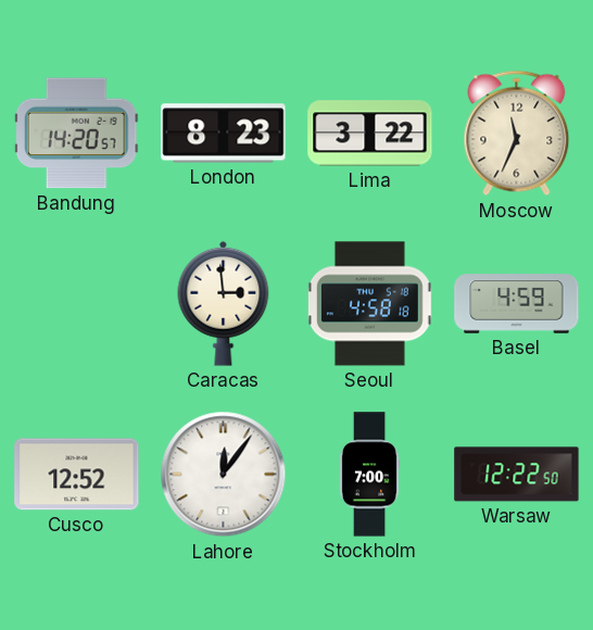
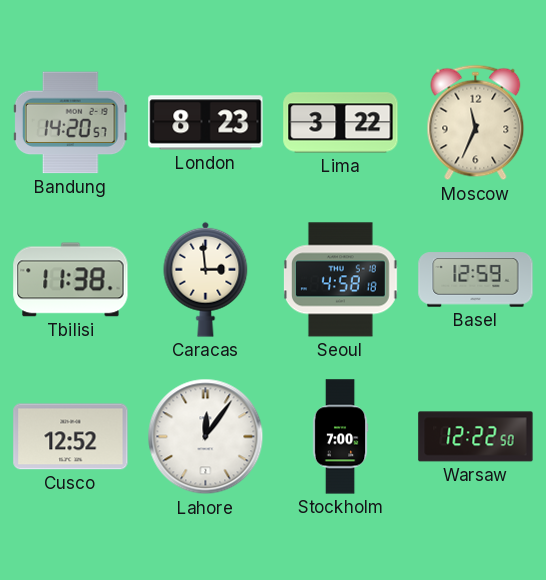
Tbilisi: none -> 11:38 (71, 280)
Basel: 4:59 -> 12:59 (476, 280)
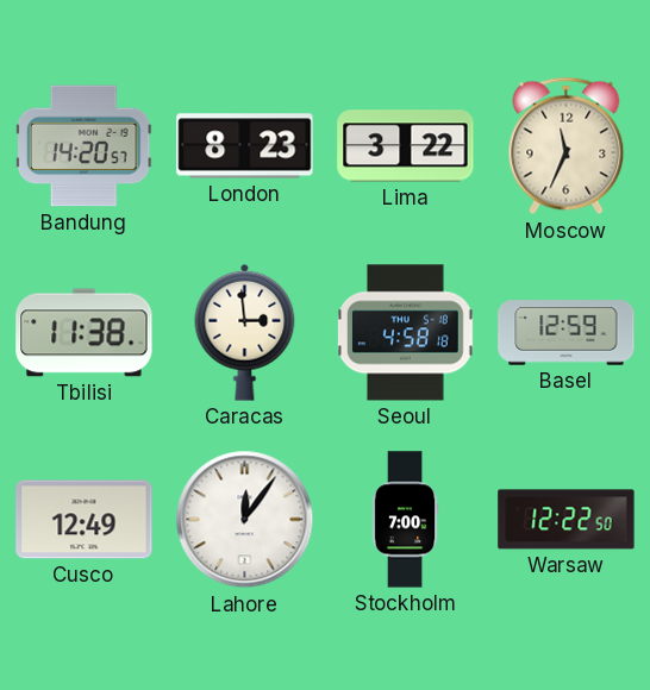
Cusco: 12:52 -> 12:49 (85, 520)
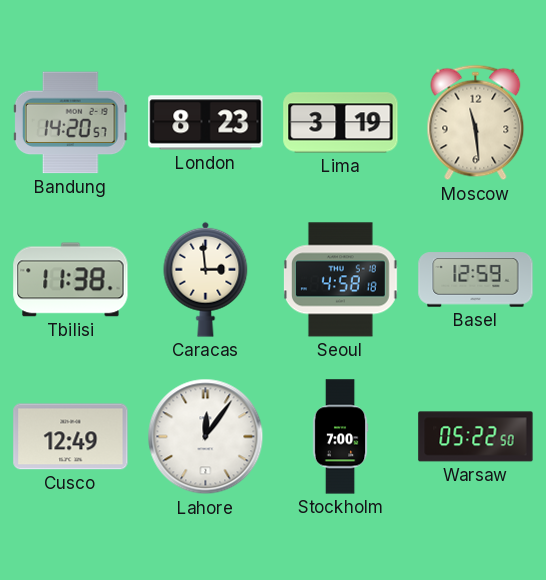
Lima: 3:22 -> 3:19 (341, 123)
Moscow: 11:34 -> 11:29 (476, 123)
Warsaw: 12:22 -> 05:22 (476, 437)
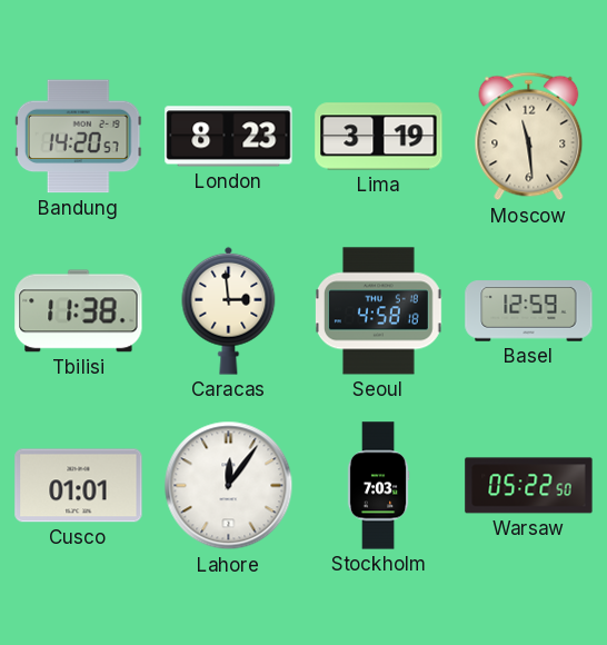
Cusco: 12:49 -> 01:01 (79, 486)
Stockholm: 7:00 -> 7:03 (378, 486)
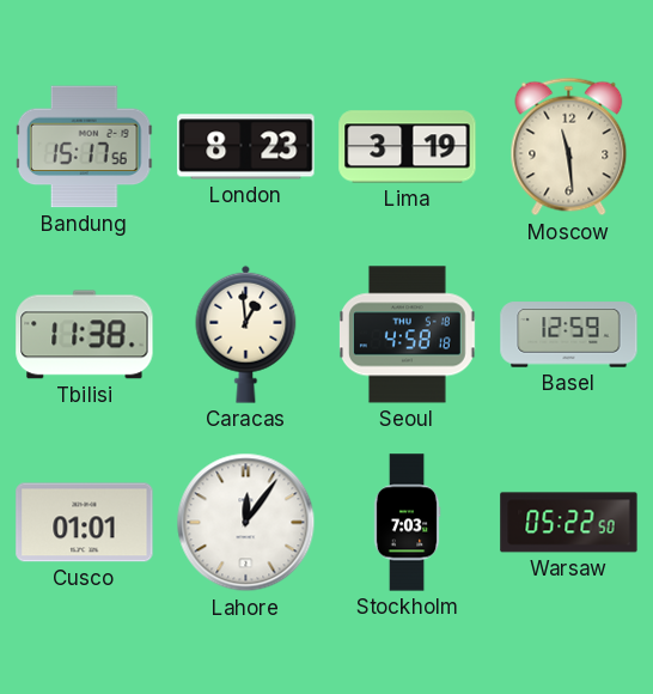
Bandung: 14:20 -> 15:17 (84, 147)
Caracas: 2:59 -> 12:59 (246, 334)
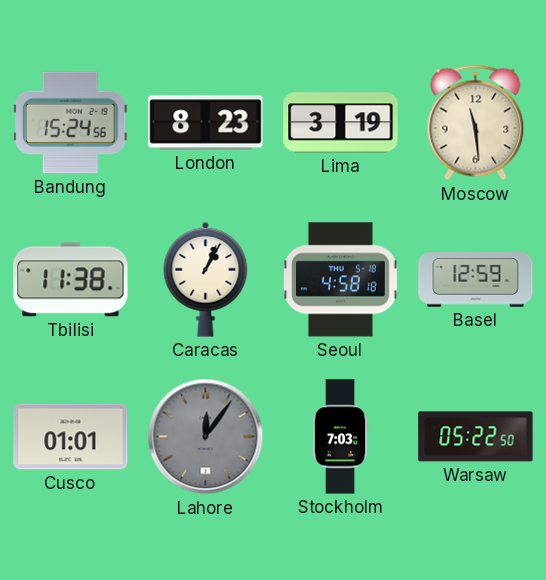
Bandung: 15:17 -> 15:24 (70, 123)
Caracas: 12:59 -> 1:04 (206, 279)
Lahore dial: white -> grey (206, 437)
